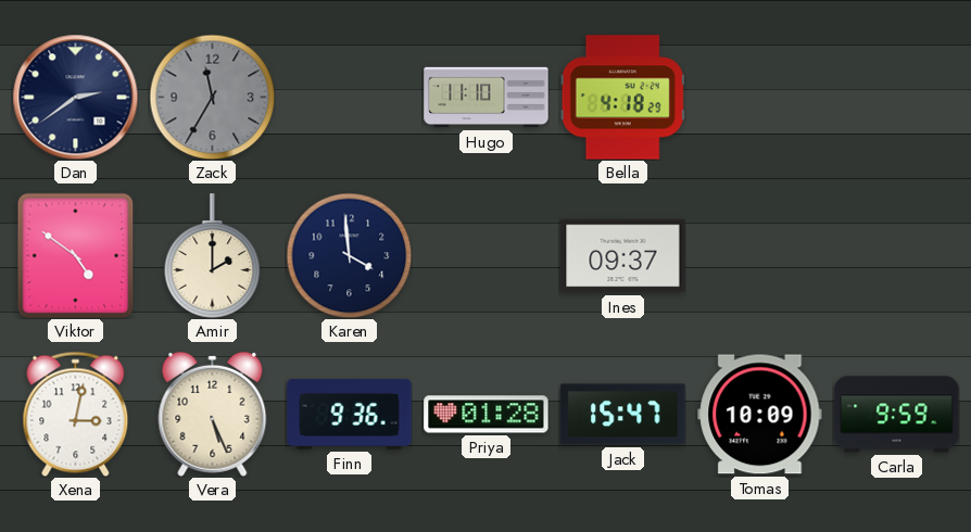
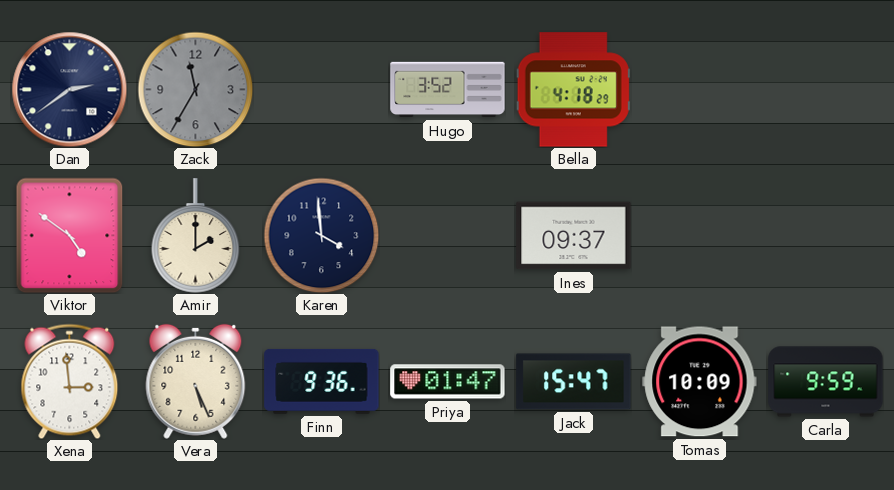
Hugo: 11:10 -> 3:52 (448, 90)
Xena: 3:02 -> 2:59 (70, 381)
Priya: 01:28 -> 01:47 (448, 382)
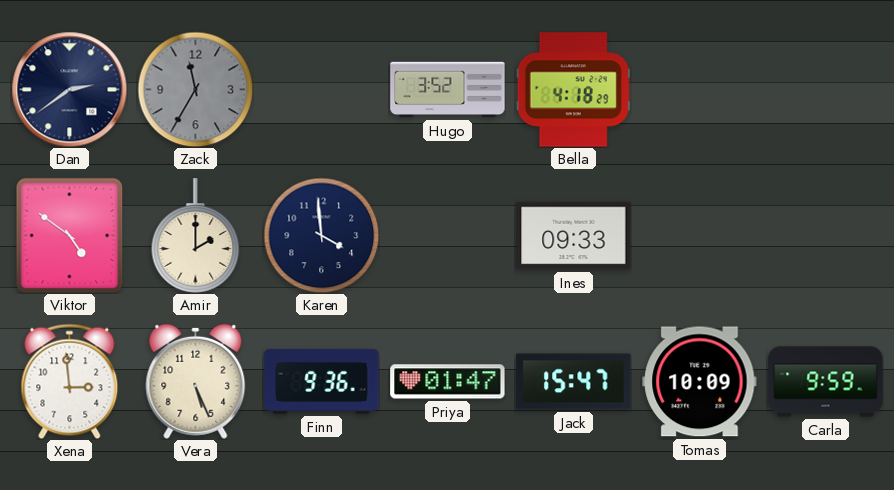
Ines: 09:37 -> 09:33 (574, 236)
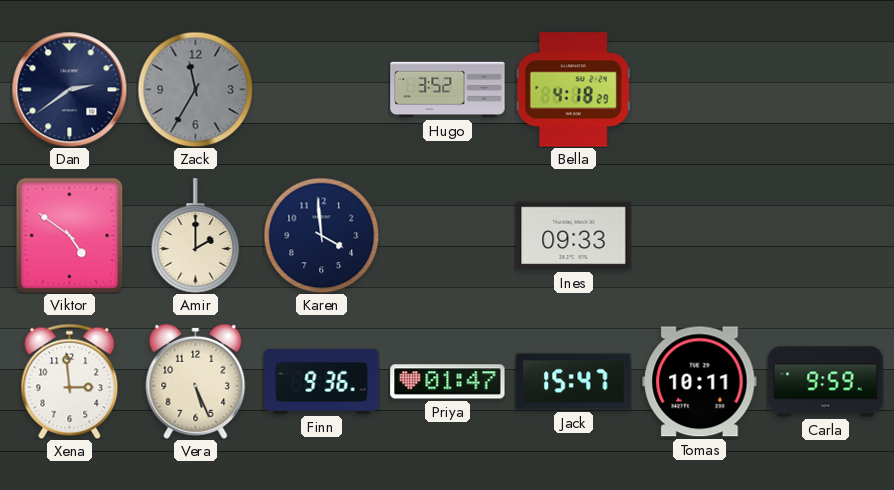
Tomas: 10:09 -> 10:11 (700, 382)
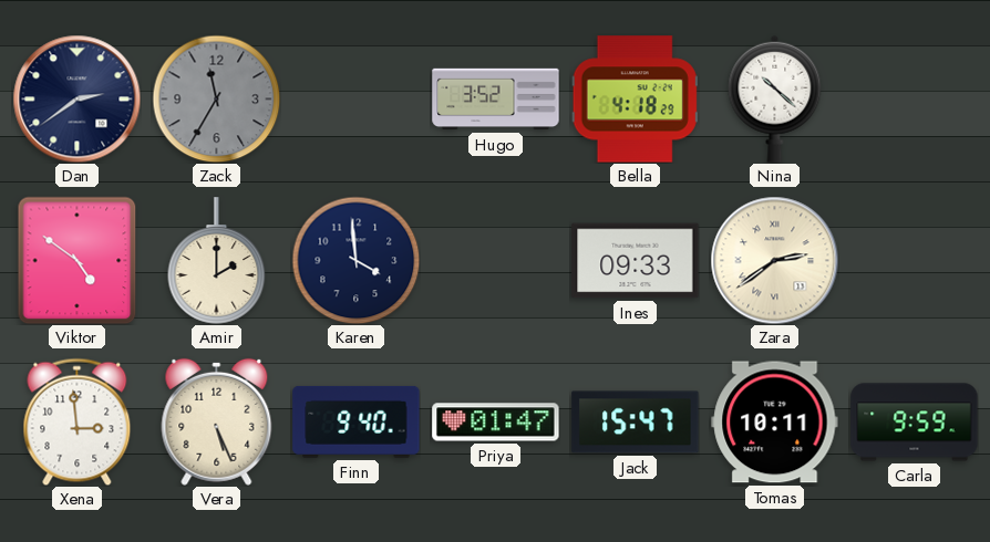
Nina: none -> 10:22 (775, 98)
Zara: none -> 2:39 (774, 260)
Finn: 9:36 -> 9:40 (357, 421)
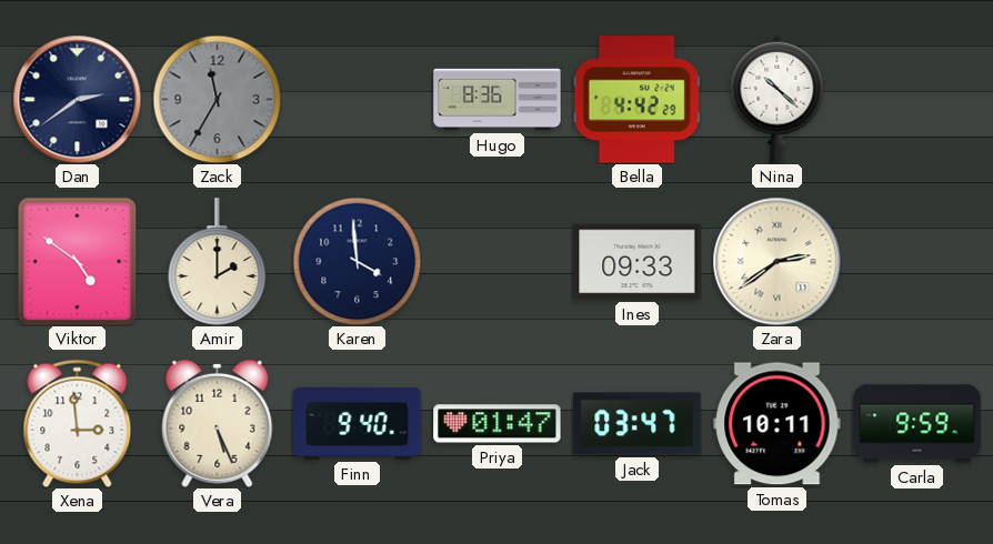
Hugo: 3:52 -> 8:36 (498, 100)
Bella: 4:18 -> 4:42 (636, 100)
Jack: 15:47 -> 03:47 (638, 424)
